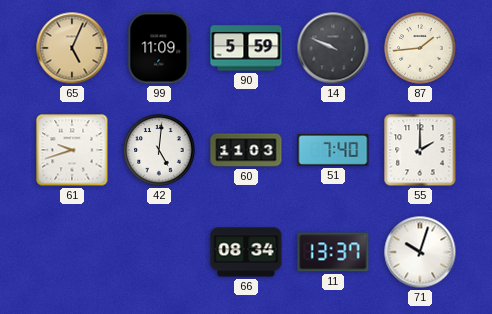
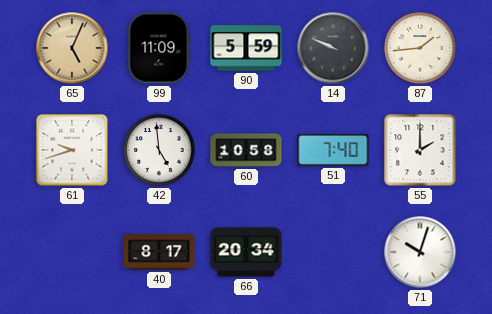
42: 5:01 -> 4:59 (159, 150)
60: 11:03 -> 10:58 (246, 150)
40: none -> 8:17 (159, 252)
66: 08:34 -> 20:34 (246, 252)
11: 13:37 -> none (333, 252)
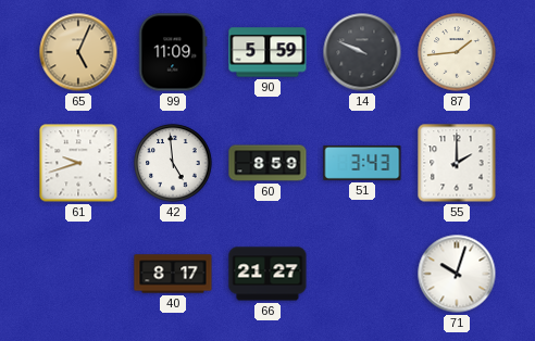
60: 10:58 -> 8:59 (267, 163)
51: 7:40 -> 3:43 (362, 163)
66: 20:34 -> 21:27 (267, 274)
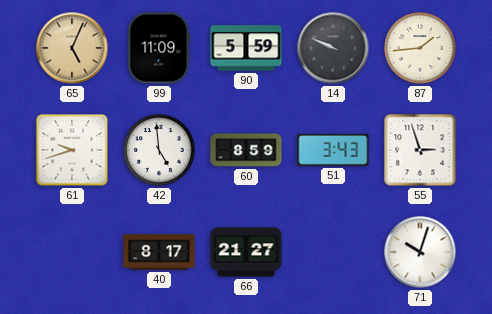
55: 2:00 -> 2:57 (420, 150)
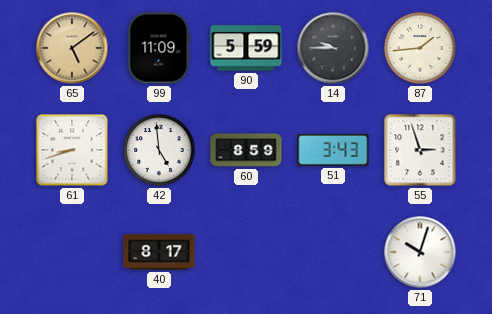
65: 5:04 -> 5:09 (72, 48)
14: 9:49 -> 9:45 (333, 48)
61: 9:42 -> 8:42 (72, 150)
66: 21:27 -> none (246, 252)
